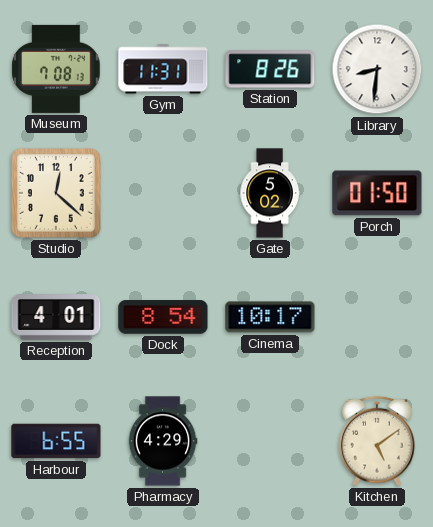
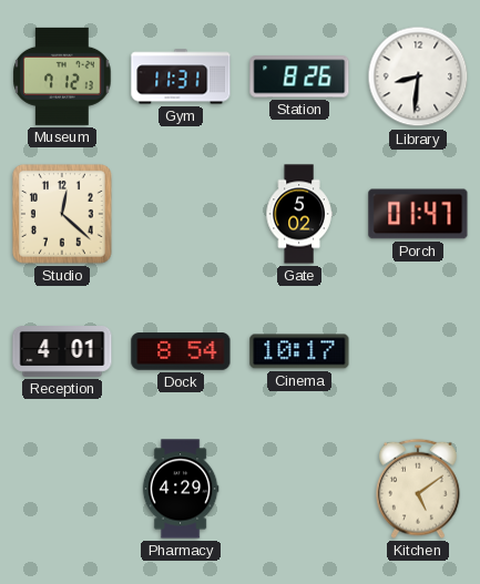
Museum: 7:08 -> 7:12 (62, 76)
Porch: 01:50 -> 01:47 (418, 214)
Harbour: 6:55 -> none (56, 441)
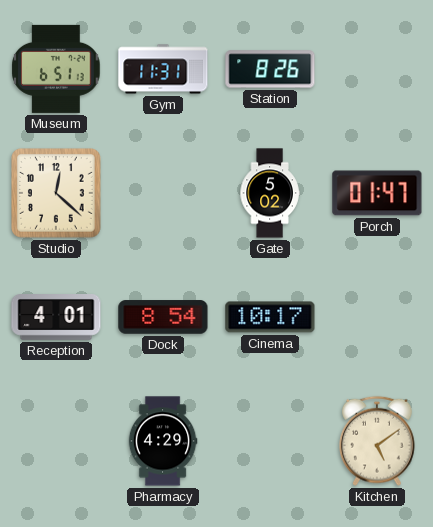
Museum: 7:12 -> 6:51 (56, 69)
Library: 8:31 -> none (418, 76)
